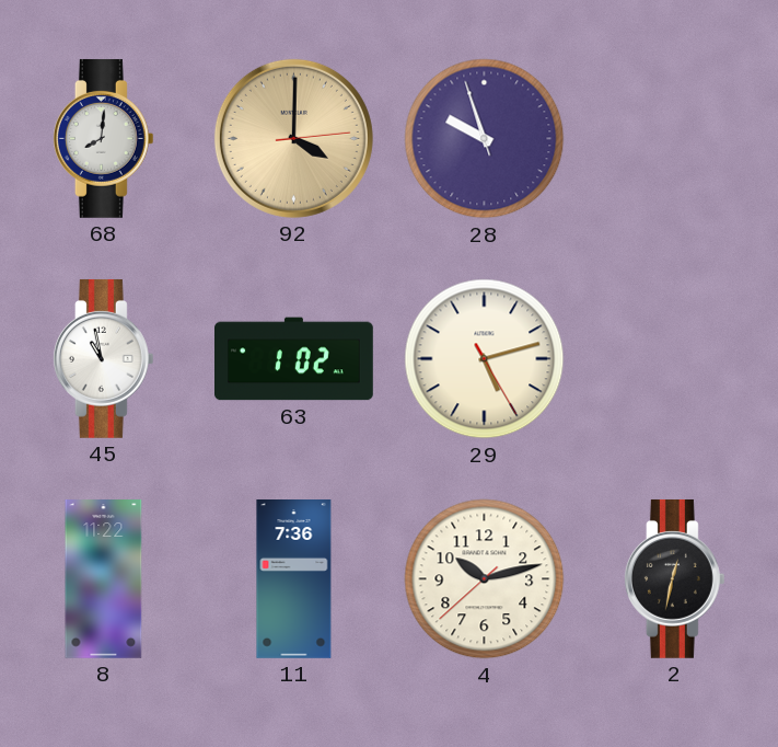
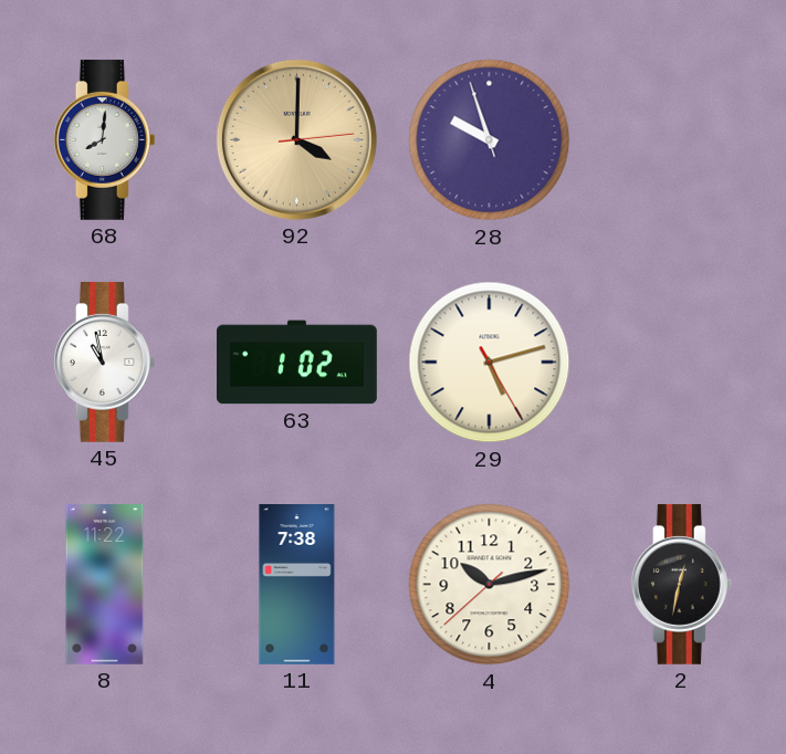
11: 7:36 -> 7:38 (297, 585)
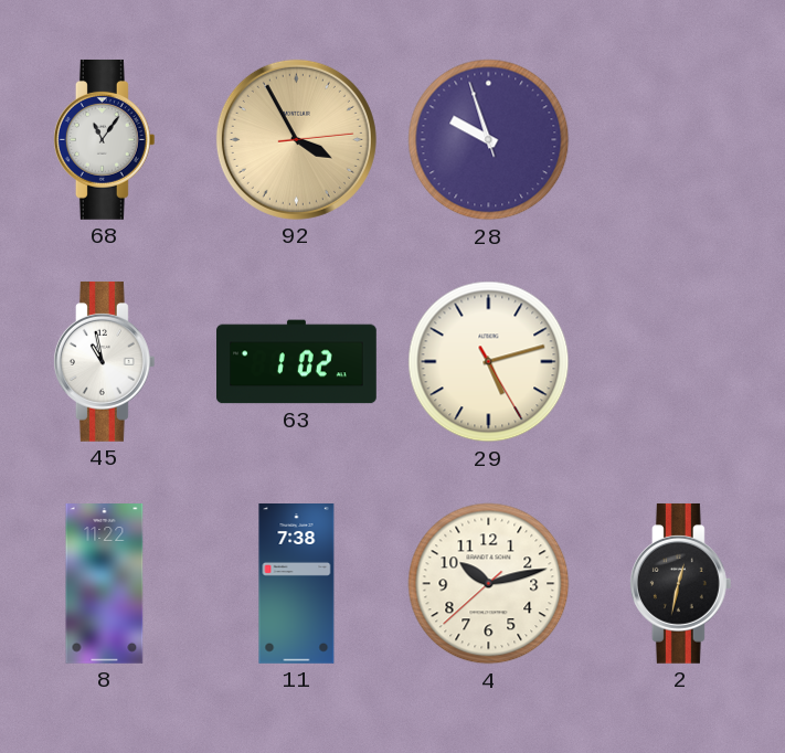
68: 8:01 -> 11:06 (104, 139)
92: 4:00 -> 3:55 (296, 139)
